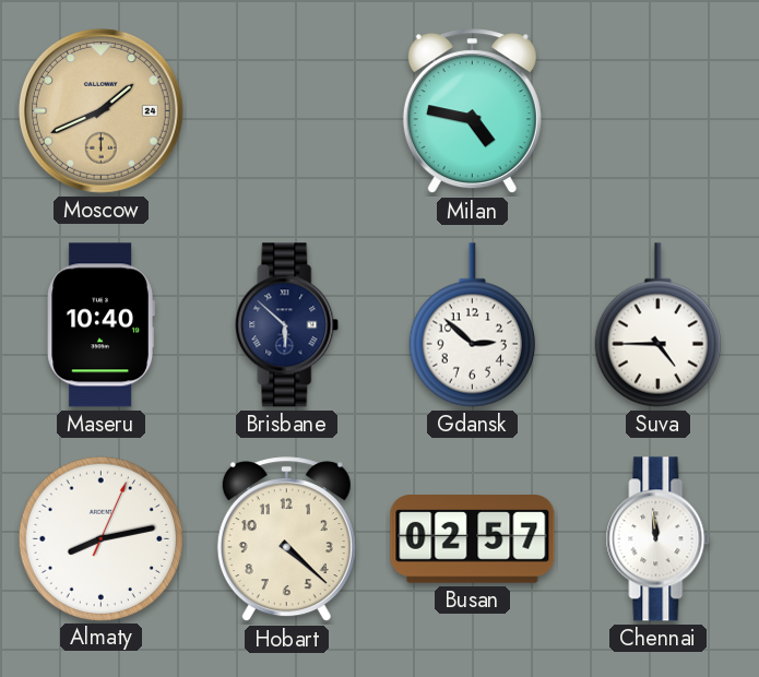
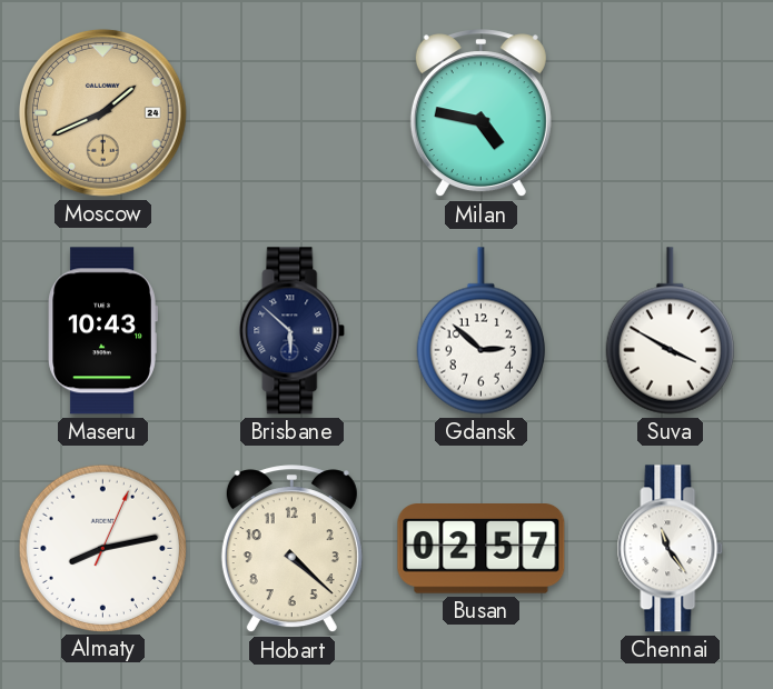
Maseru: 10:40 -> 10:43 (102, 331)
Suva: 4:45 -> 3:50 (670, 331)
Chennai: 11:59 -> 11:24 (671, 549)
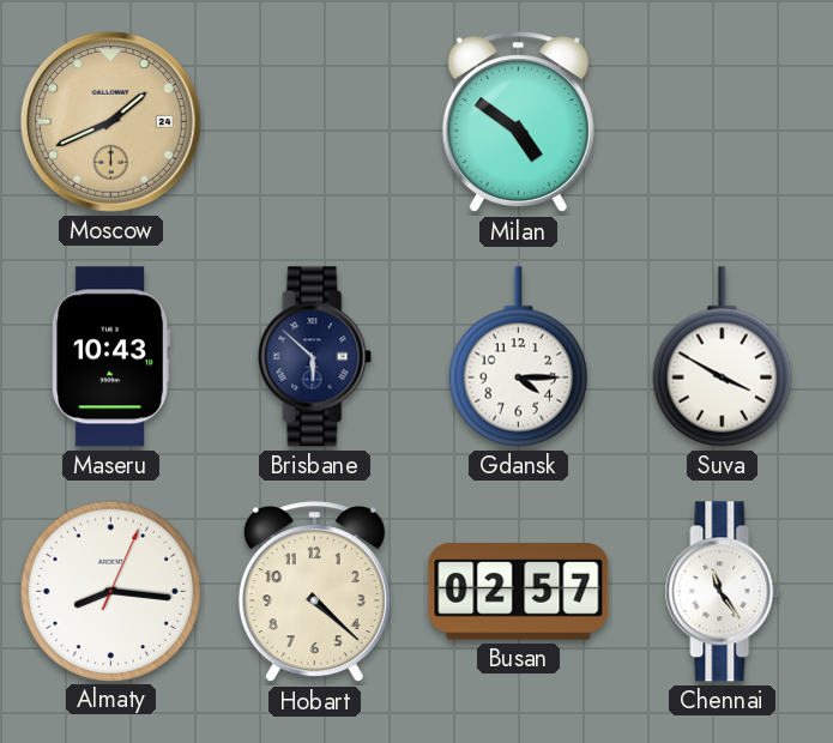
Milan: 4:47 -> 4:51 (518, 122)
Gdansk: 2:52 -> 4:15 (518, 357)
Almaty: 8:13 -> 8:16 (110, 591)
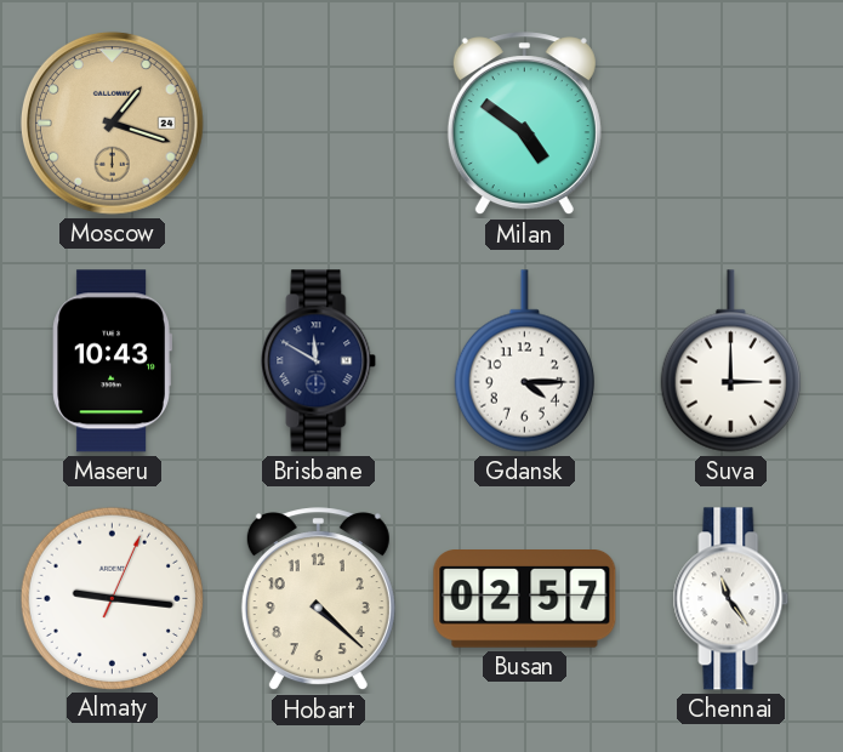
Moscow: 1:41 -> 1:18 (112, 123)
Brisbane: 5:52 -> 11:50 (319, 361)
Suva: 3:50 -> 3:00 (730, 361)
Almaty: 8:16 -> 9:16 (112, 598)
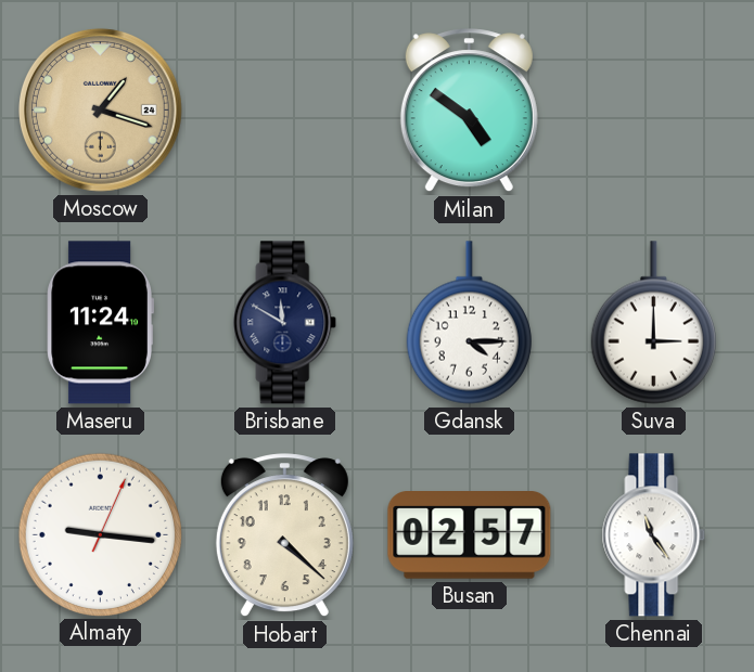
Maseru: 10:43 -> 11:24 (100, 323)
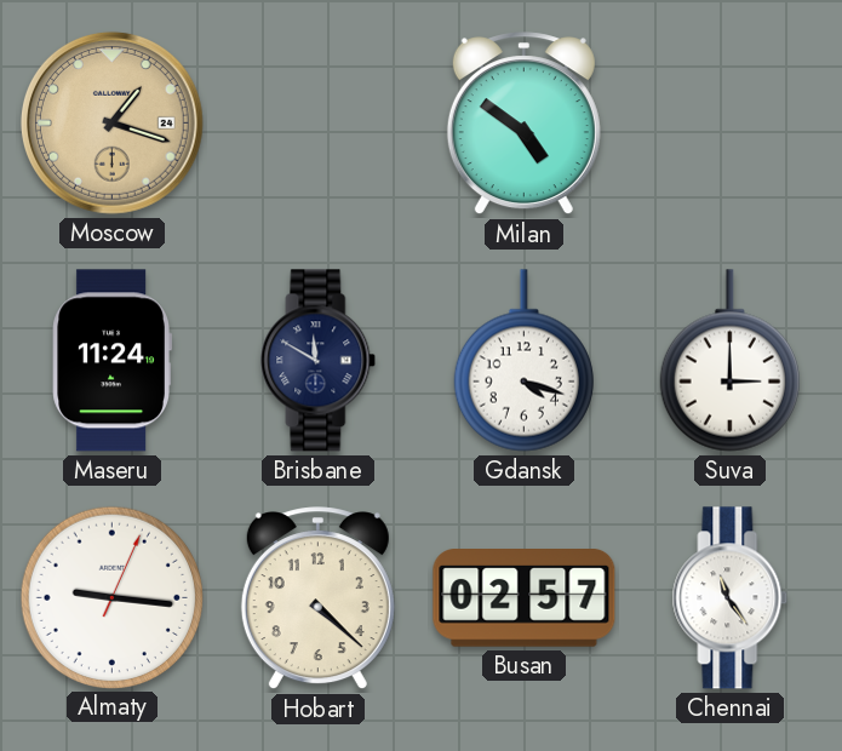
Gdansk: 4:15 -> 4:18 (523, 361)
